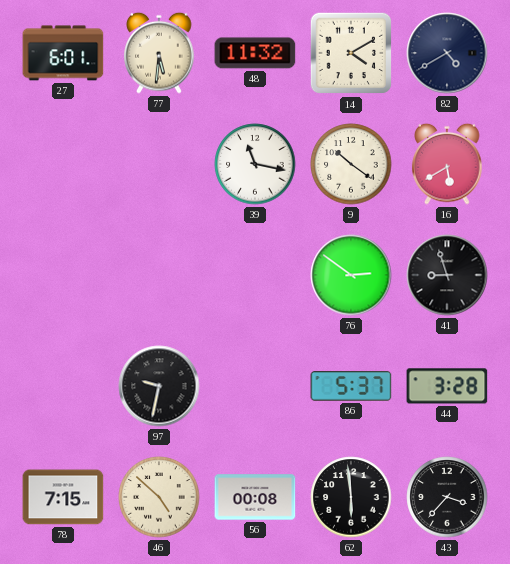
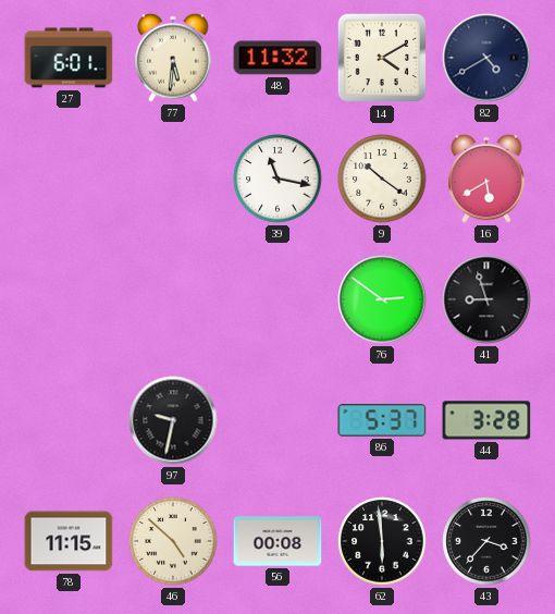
78: 7:15 -> 11:15 (69, 541)
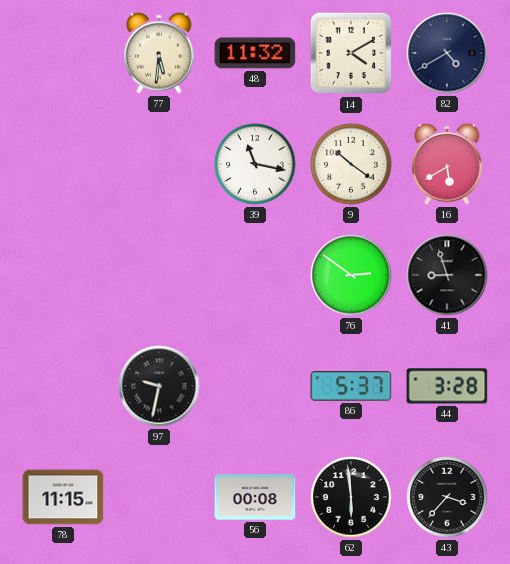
27: 6:01 -> none (69, 58)
46: 4:52 -> none (173, 541)
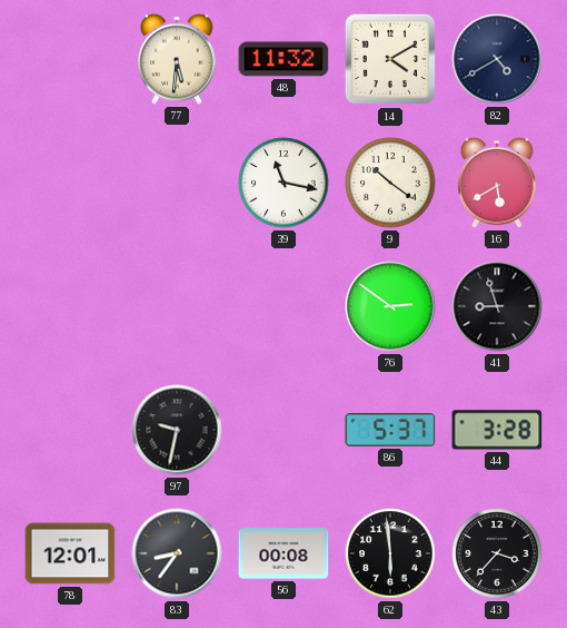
78: 11:15 -> 12:01 (70, 553)
83: none -> 8:36 (177, 553)
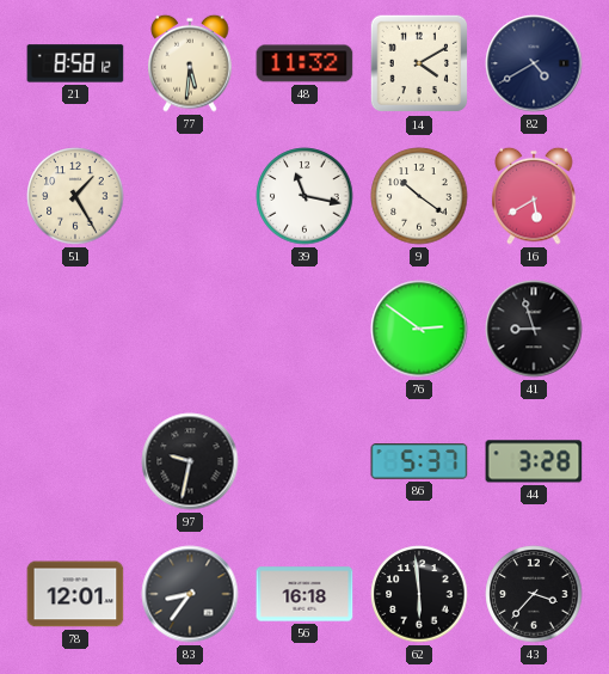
21: none -> 8:58 (75, 63)
51: none -> 1:25 (75, 196)
56: 00:08 -> 16:18 (304, 594)
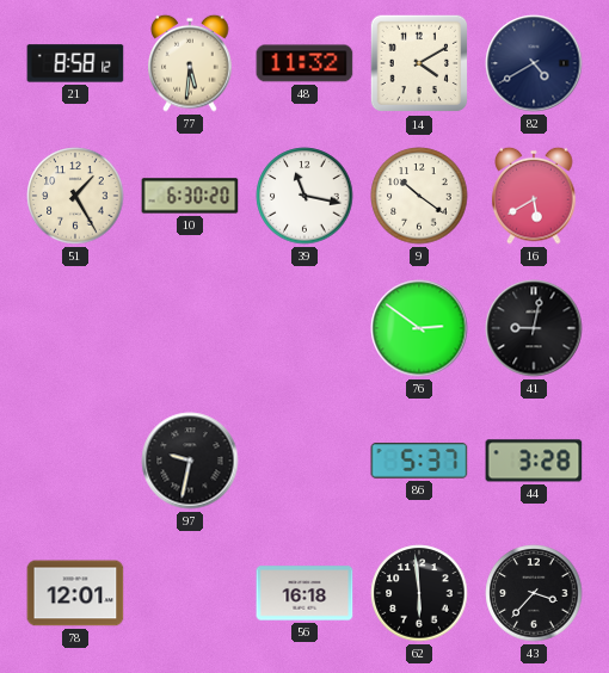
10: none -> 6:30 (190, 196)
41: 8:57 -> 9:02 (534, 328)
83: 8:36 -> none (190, 594)
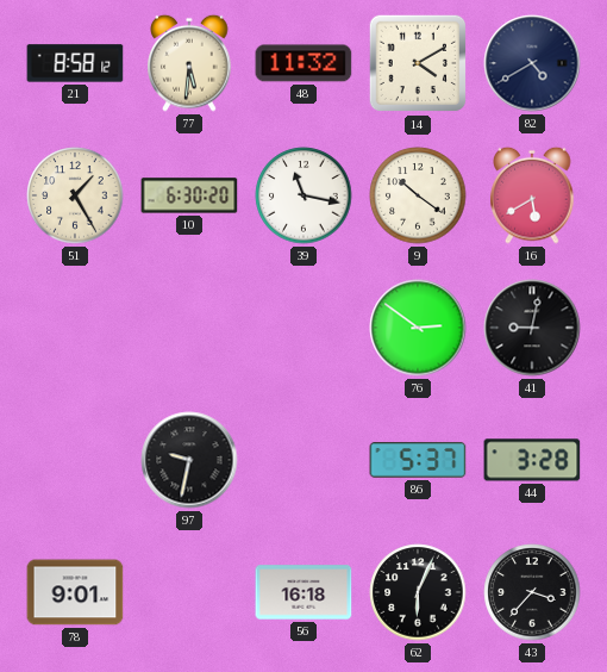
78: 12:01 -> 9:01 (75, 592)
62: 5:59 -> 6:04 (418, 592)
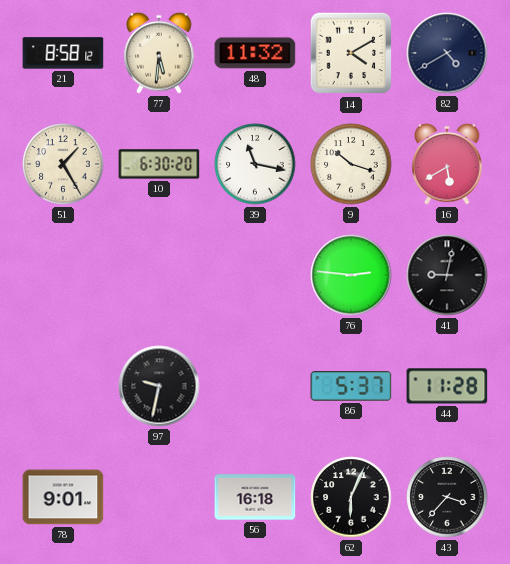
9: 10:21 -> 10:18 (351, 164)
76: 2:51 -> 2:46 (351, 275)
44: 3:28 -> 11:28 (447, 386)
